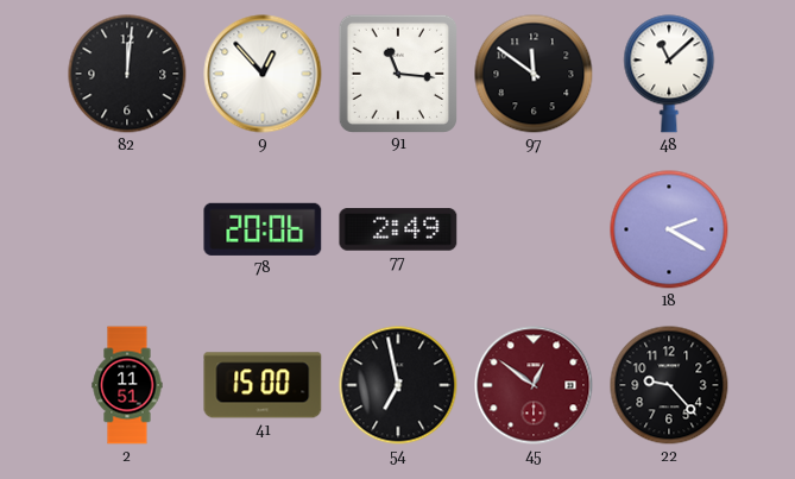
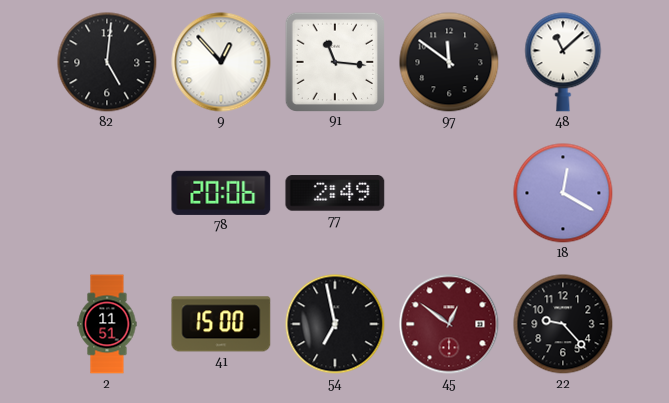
82: 12:01 -> 5:01 (107, 62)
18: 2:20 -> 12:20 (563, 193)
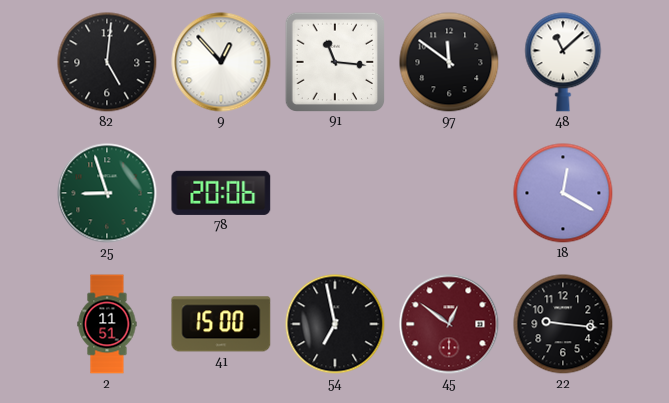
25: none -> 8:57 (107, 193)
77: 2:49 -> none (335, 193)
22: 9:23 -> 9:16 (563, 324)
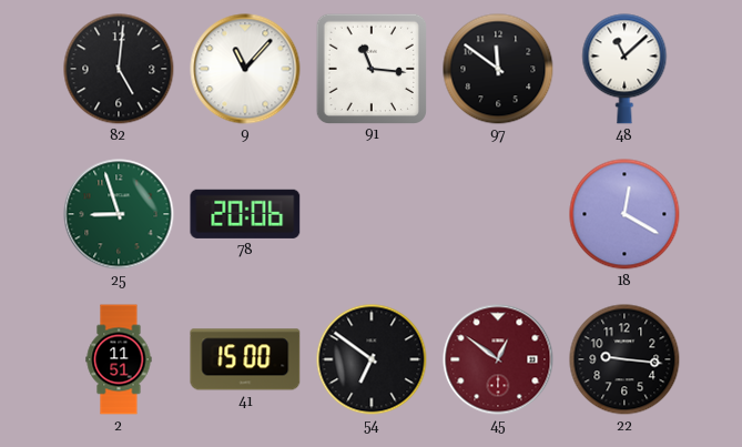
9: 12:53 -> 11:07 (245, 69)
54: 6:58 -> 6:51 (372, 359)
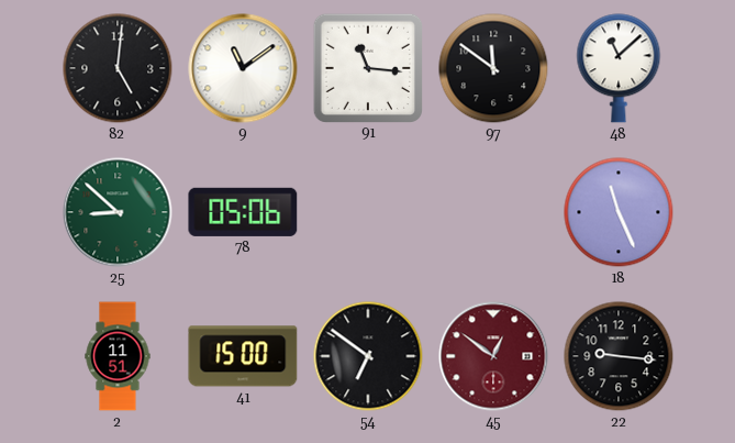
9: 11:07 -> 11:09 (243, 68)
25: 8:57 -> 8:52 (118, 212)
78: 20:06 -> 05:06 (243, 212)
18: 12:20 -> 11:26 (619, 212)
